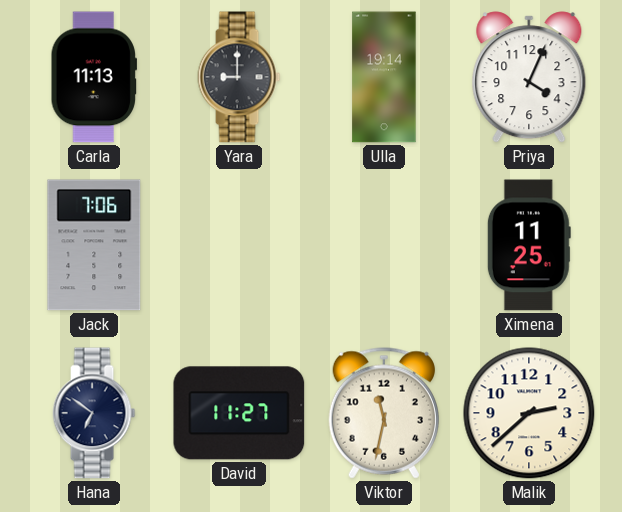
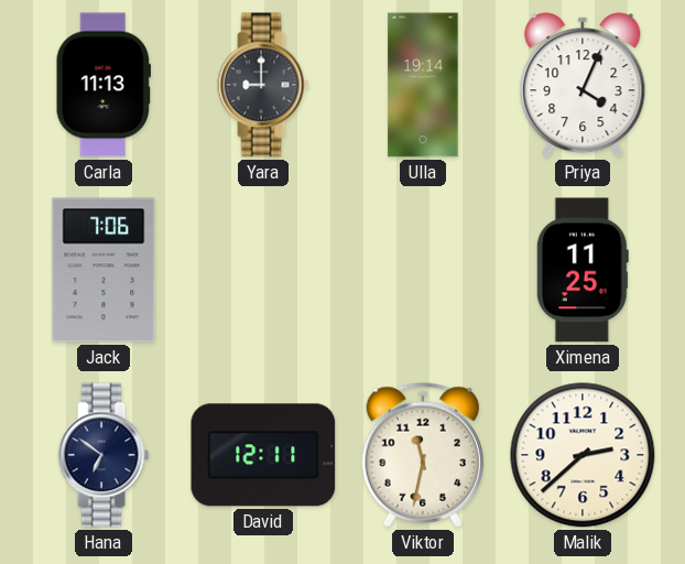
David: 11:27 -> 12:11 (263, 455)
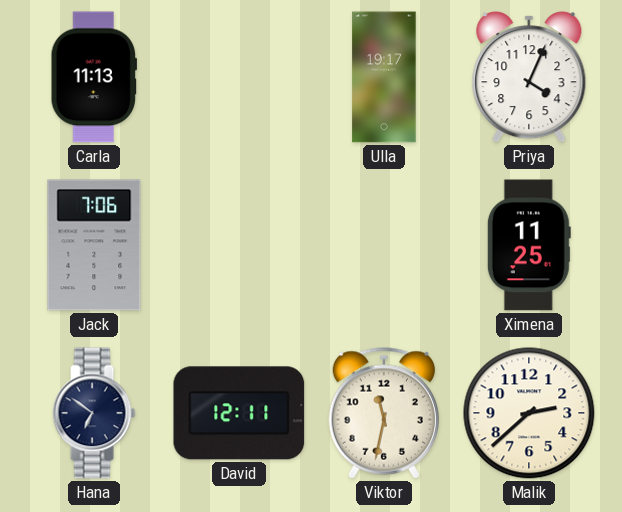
Yara: 9:00 -> none (263, 85)
Ulla: 19:14 -> 19:17 (384, 77)
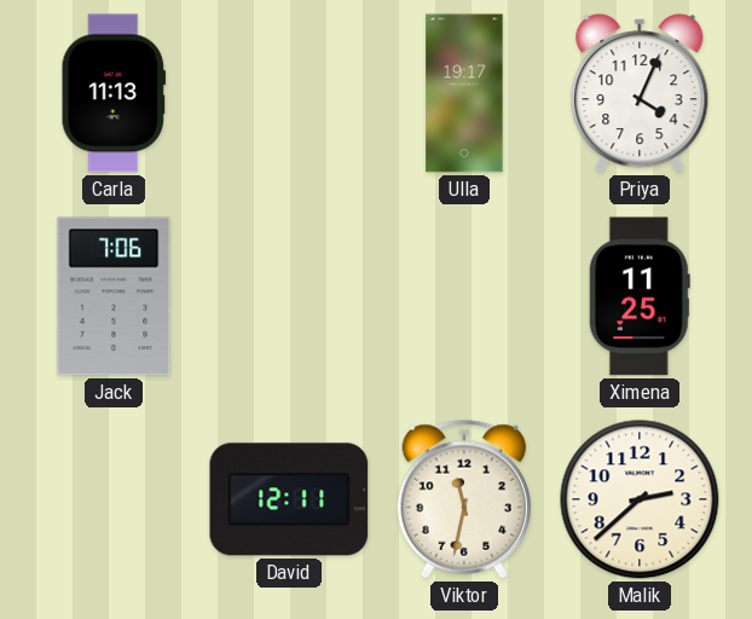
Hana: 6:51 -> none (94, 413)
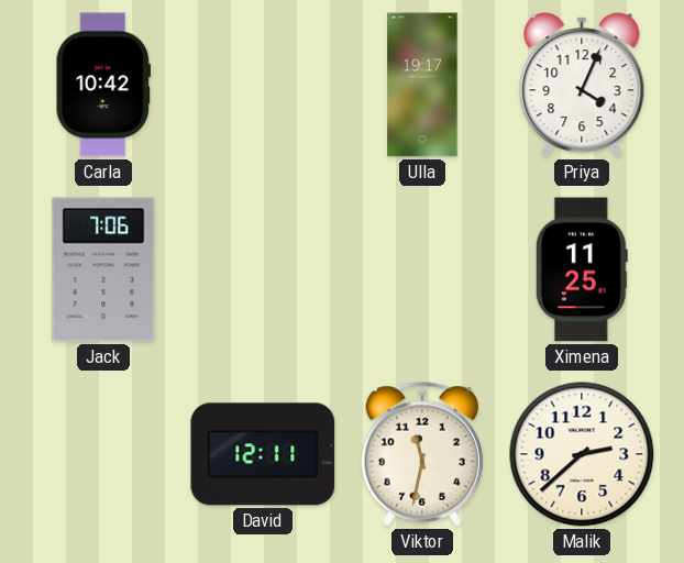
Carla: 11:13 -> 10:42 (102, 85)
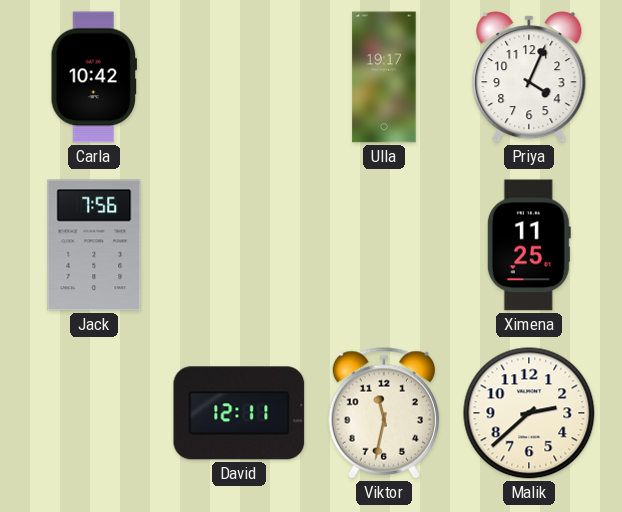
Jack: 7:06 -> 7:56 (94, 245)
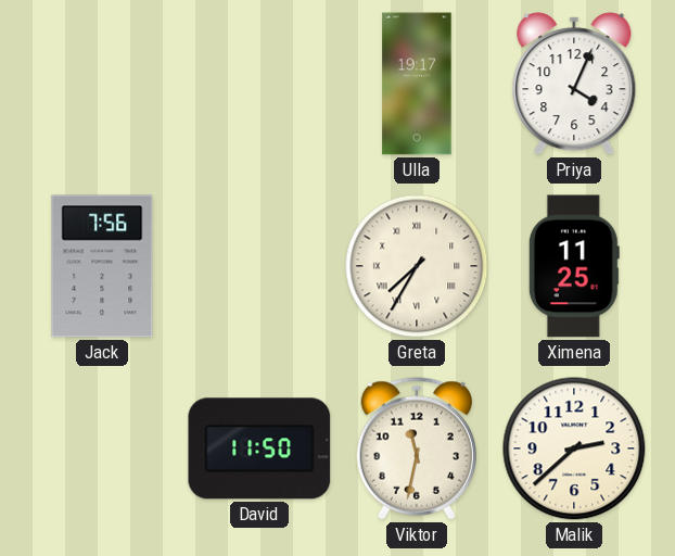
Carla: 10:42 -> none (93, 77)
Greta: none -> 7:35 (417, 266)
David: 12:11 -> 11:50 (259, 448)
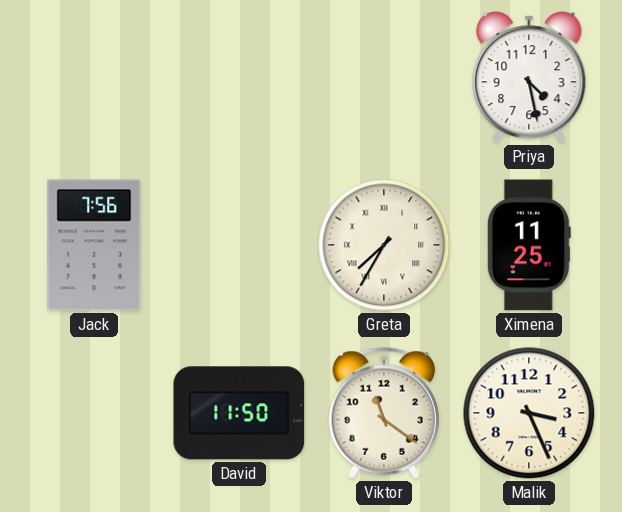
Ulla: 19:17 -> none (417, 84)
Priya: 4:04 -> 4:28 (529, 77)
Viktor: 11:32 -> 11:21 (384, 413)
Malik: 2:38 -> 3:26 (529, 413)
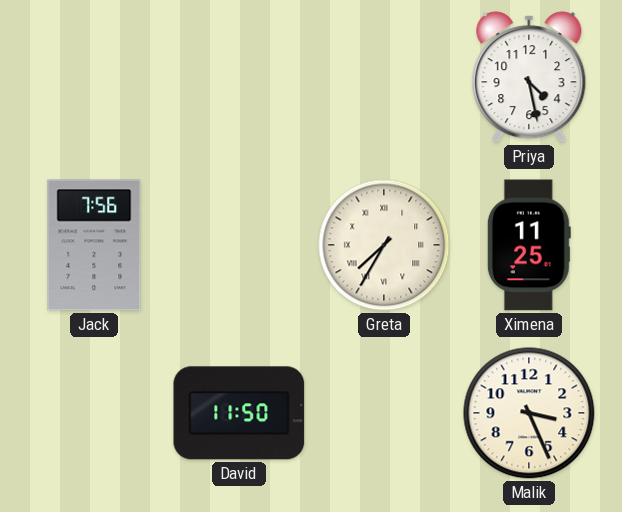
Viktor: 11:21 -> none (384, 413)
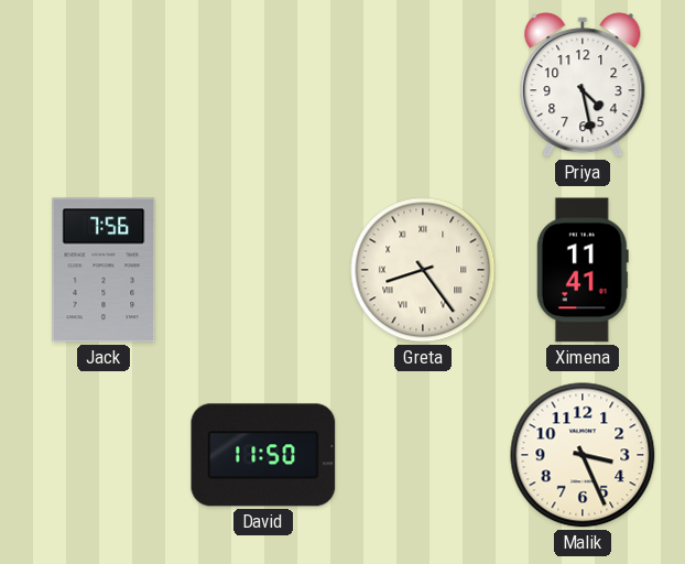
Greta: 7:35 -> 8:24 (423, 270)
Ximena: 11:25 -> 11:41 (583, 270)
